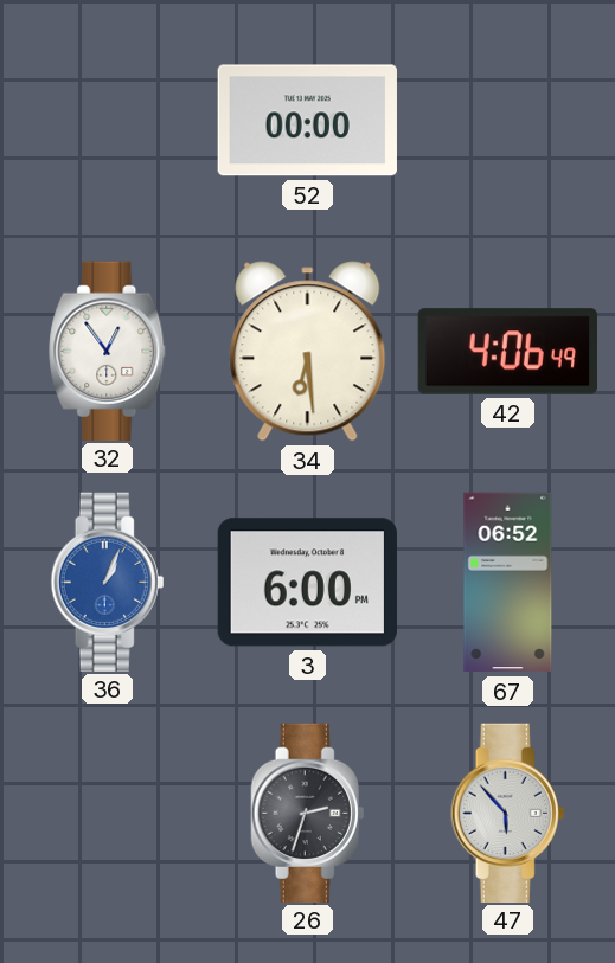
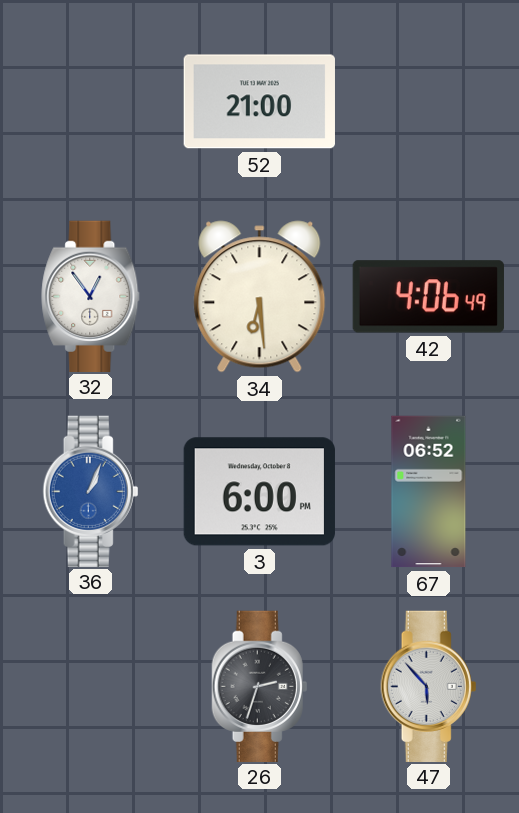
52: 00:00 -> 21:00 (259, 102)
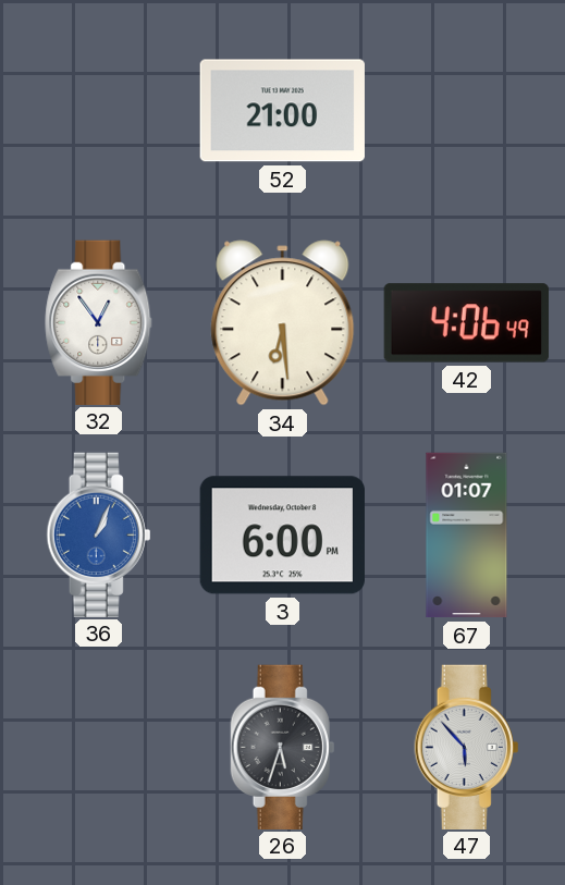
67: 06:52 -> 01:07 (467, 536)
26: 2:33 -> 5:33 (283, 747)
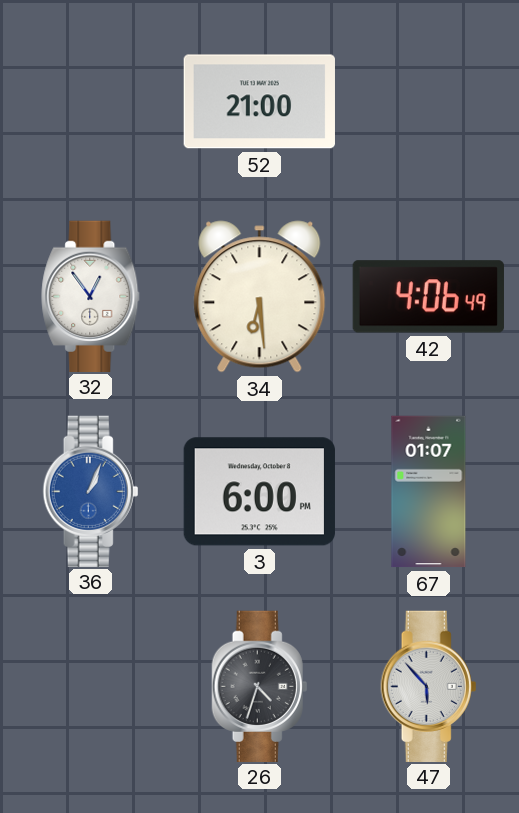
26: 5:33 -> 4:33 (260, 686)
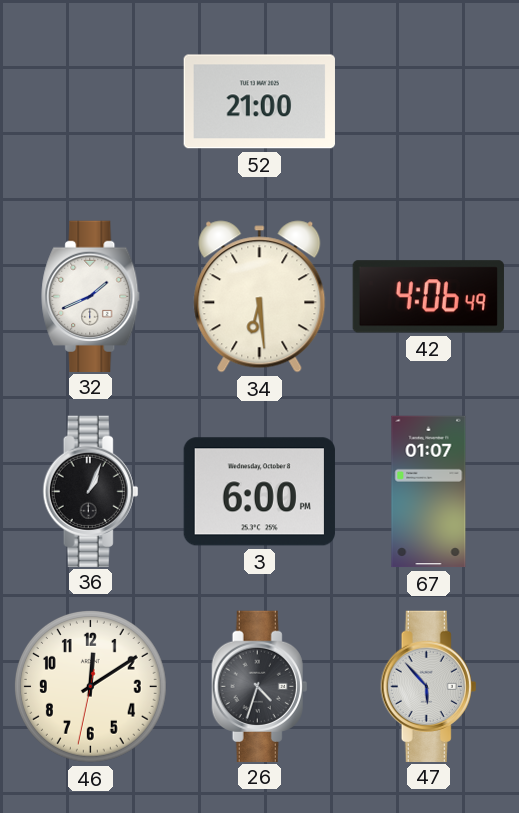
32: 12:54 -> 1:41 (91, 296)
36 dial: blue -> black (91, 491)
46: none -> 12:09 (90, 686)
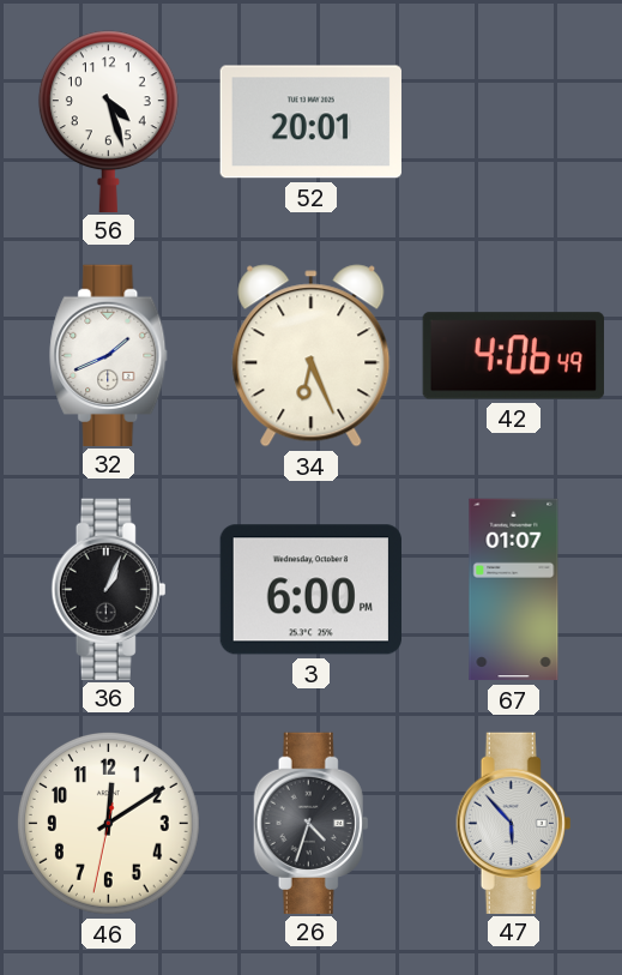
56: none -> 4:27 (108, 121)
52: 21:00 -> 20:01 (310, 122)
34: 6:29 -> 6:26 (312, 356)
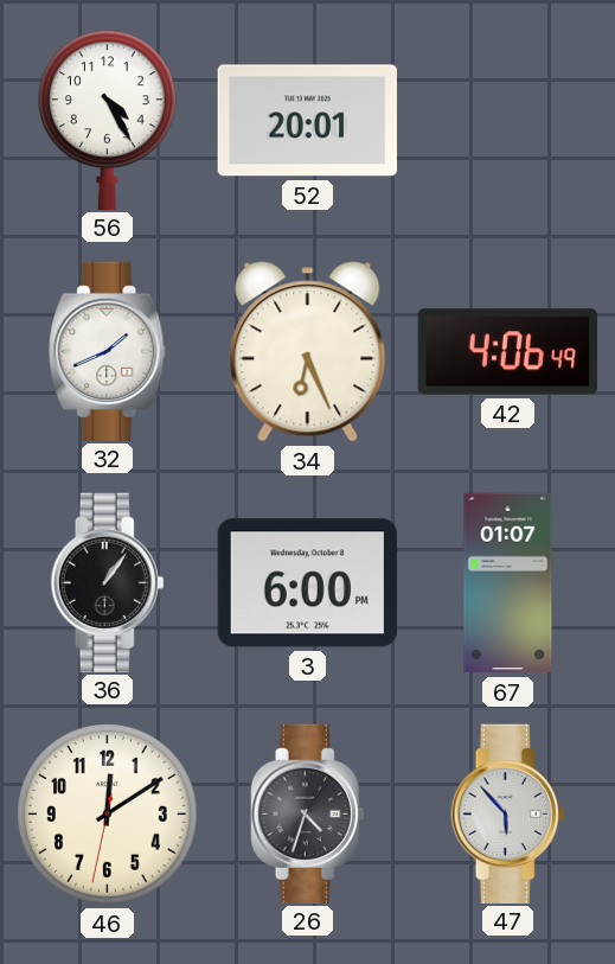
56: 4:27 -> 4:25 (107, 120)
36: 1:04 -> 1:06 (108, 582)
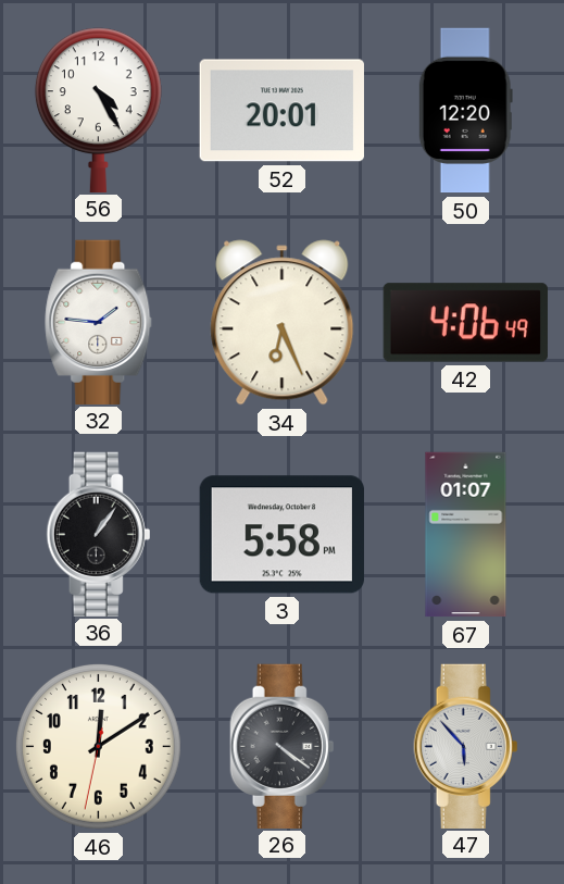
50: none -> 12:20 (465, 111)
32: 1:41 -> 1:46 (99, 322)
3: 6:00 -> 5:58 (281, 535)
26: 4:33 -> 4:21 (283, 746)
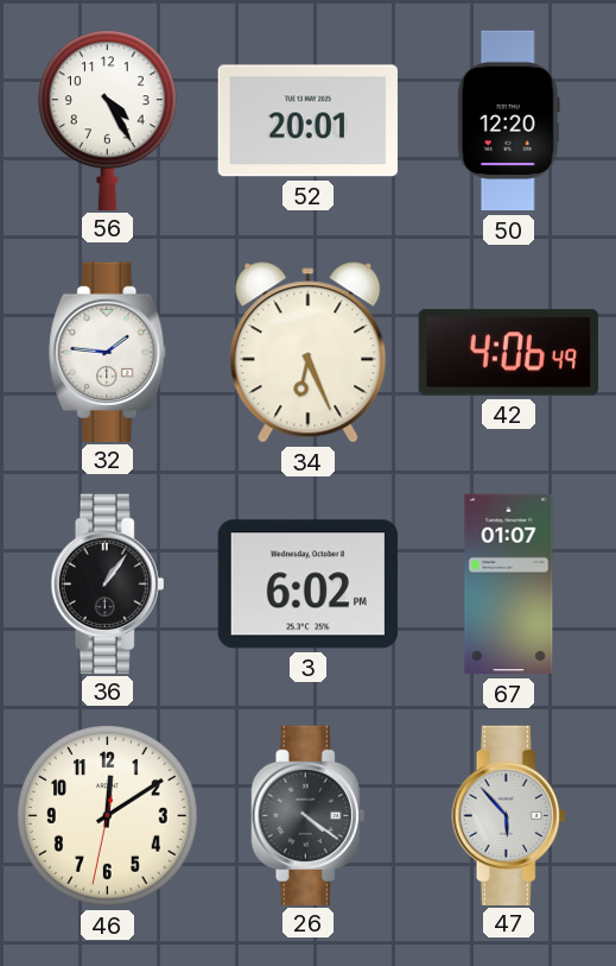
3: 5:58 -> 6:02 (307, 585)
